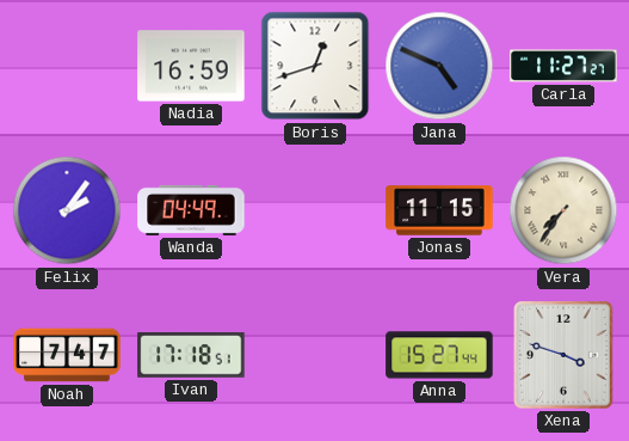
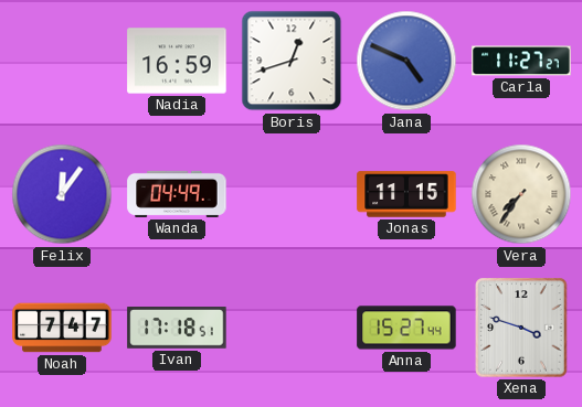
Felix: 2:06 -> 12:06 (62, 194)
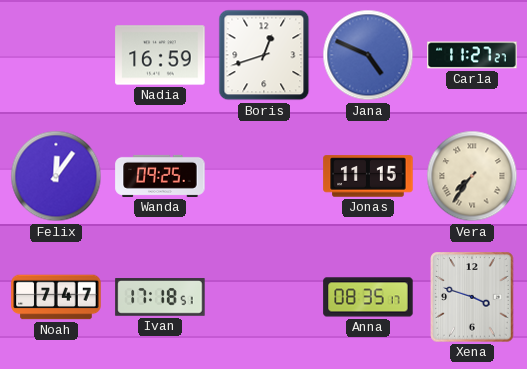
Wanda: 04:49 -> 09:25 (160, 176)
Anna: 15:27 -> 08:35 (368, 297)
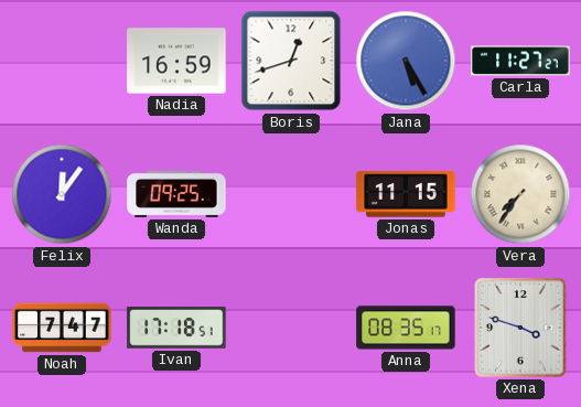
Jana: 4:49 -> 5:25 (406, 61)
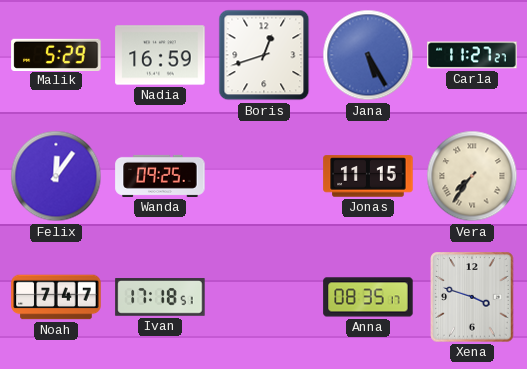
Malik: none -> 5:29 (56, 54)
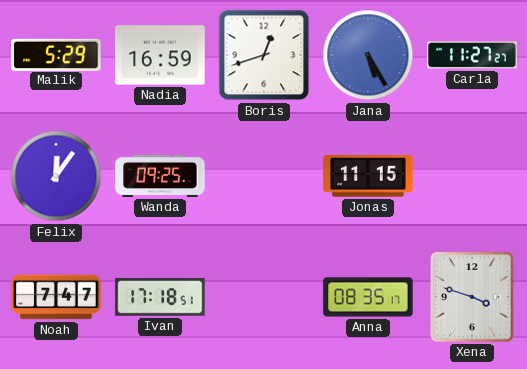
Vera: 7:36 -> none (472, 176)
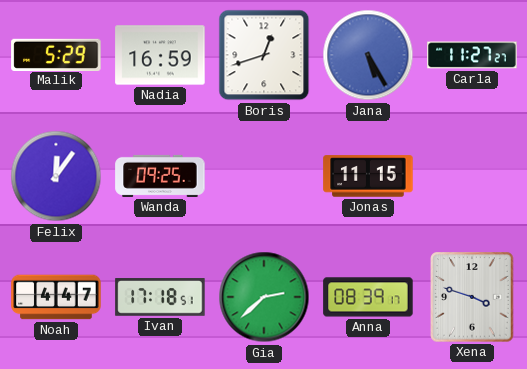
Noah: 7:47 -> 4:47 (56, 297)
Gia: none -> 2:38 (264, 297)
Anna: 08:35 -> 08:39 (368, 297)
